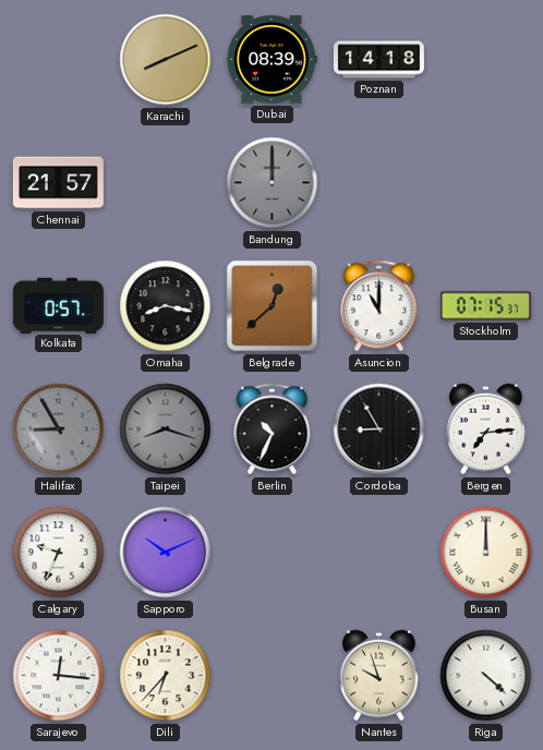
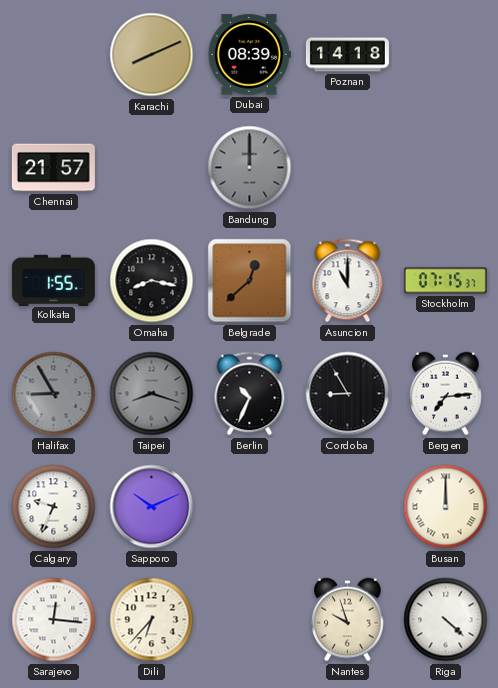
Kolkata: 0:57 -> 1:55 (53, 280)
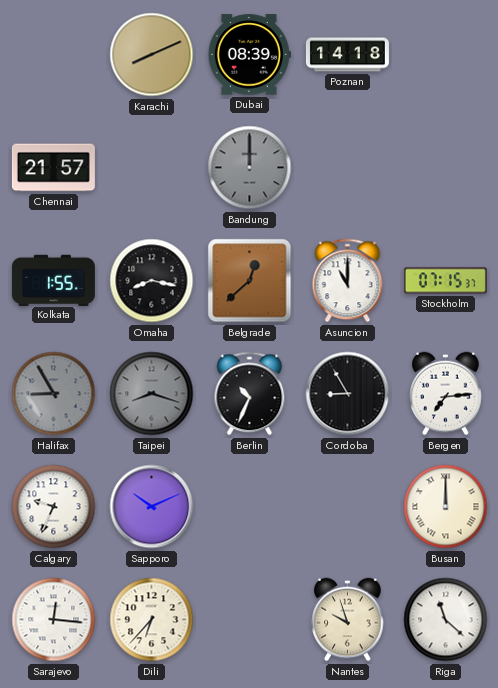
Riga: 4:22 -> 11:22 (446, 620)
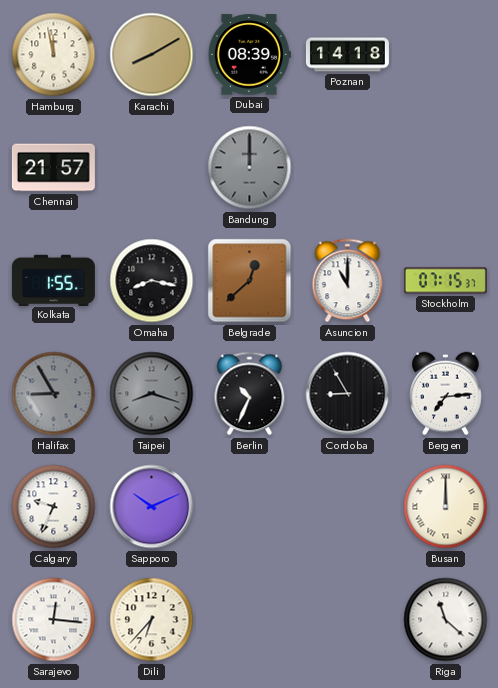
Hamburg: none -> 11:58 (54, 55)
Karachi: 8:11 -> 8:10 (152, 55)
Nantes: 9:57 -> none (348, 620)
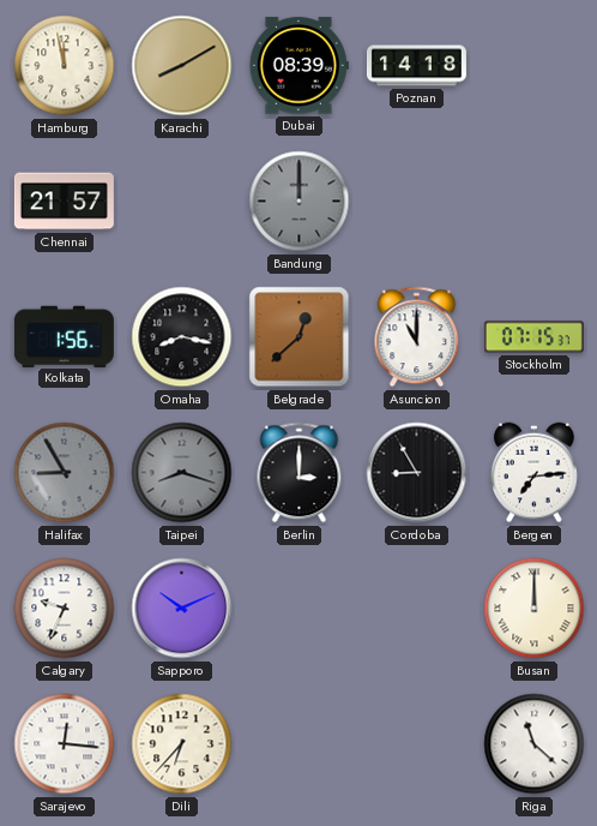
Kolkata: 1:55 -> 1:56 (64, 336)
Berlin: 10:34 -> 3:00 (300, 473)
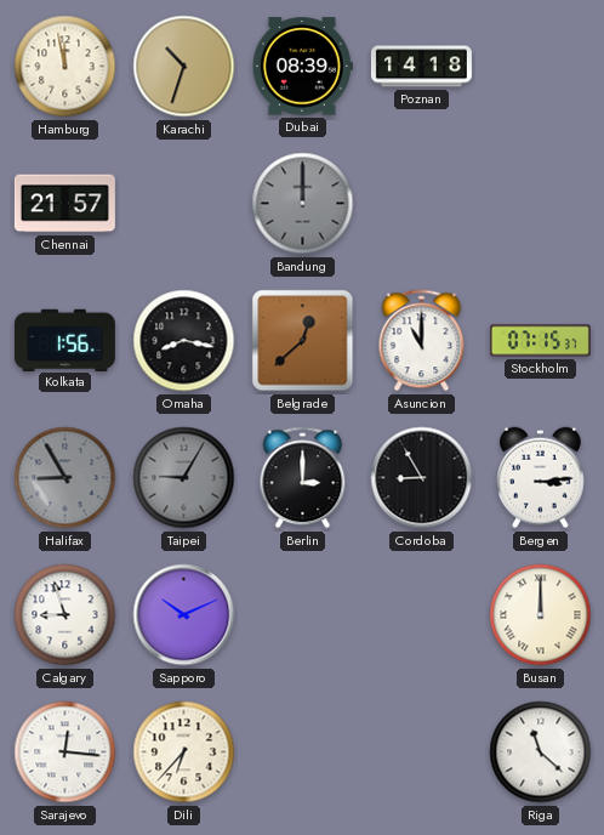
Karachi: 8:10 -> 10:33 (184, 67)
Taipei: 8:18 -> 9:05 (184, 478)
Bergen: 7:14 -> 3:14 (541, 478)
Calgary: 9:34 -> 8:57 (65, 615)
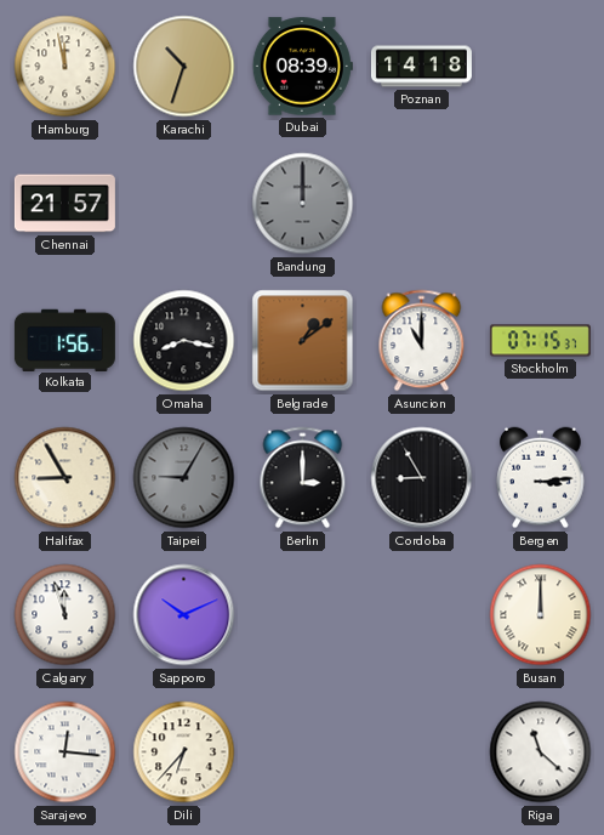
Belgrade: 12:38 -> 1:09 (303, 341)
Halifax dial: grey -> cream (65, 478)
Calgary: 8:57 -> 11:57 (65, 615)
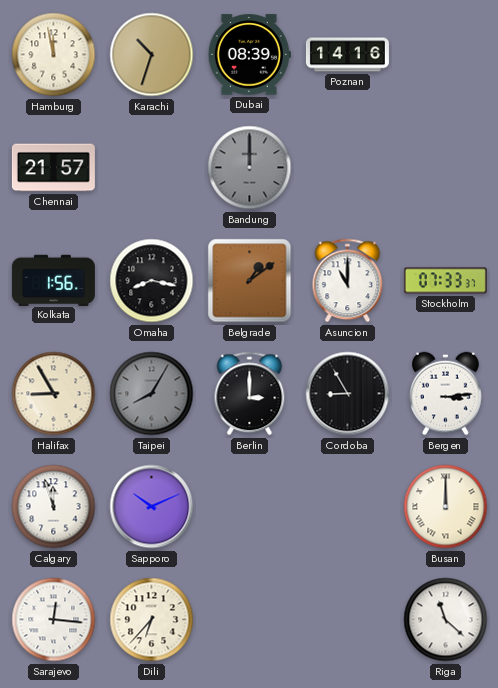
Poznan: 14:18 -> 14:16 (347, 55)
Stockholm: 07:15 -> 07:33 (445, 281)
Taipei: 9:05 -> 8:05 (152, 394)
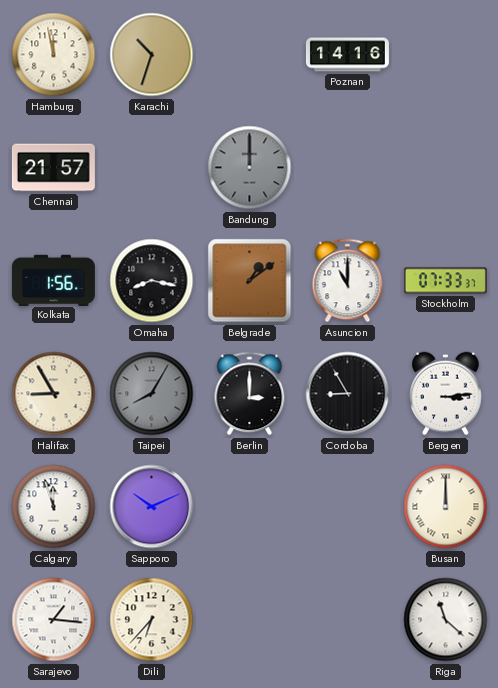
Dubai: 08:39 -> none (249, 55)
Sarajevo: 12:16 -> 1:16 (54, 620)
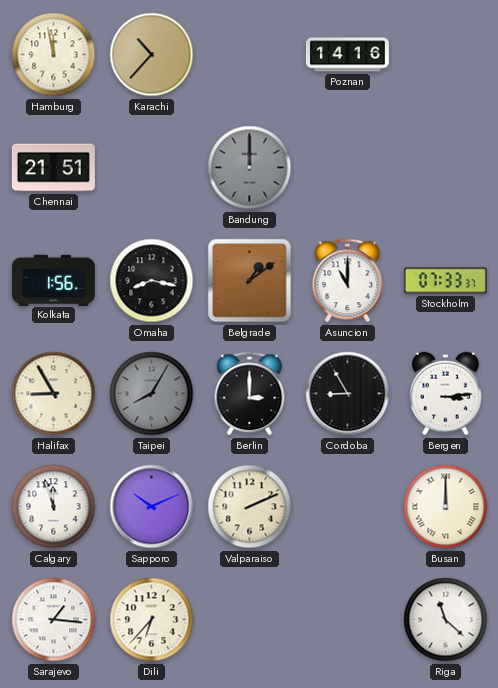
Karachi: 10:33 -> 10:37 (152, 55)
Chennai: 21:57 -> 21:51 (53, 168)
Valparaiso: none -> 2:11 (250, 507)
